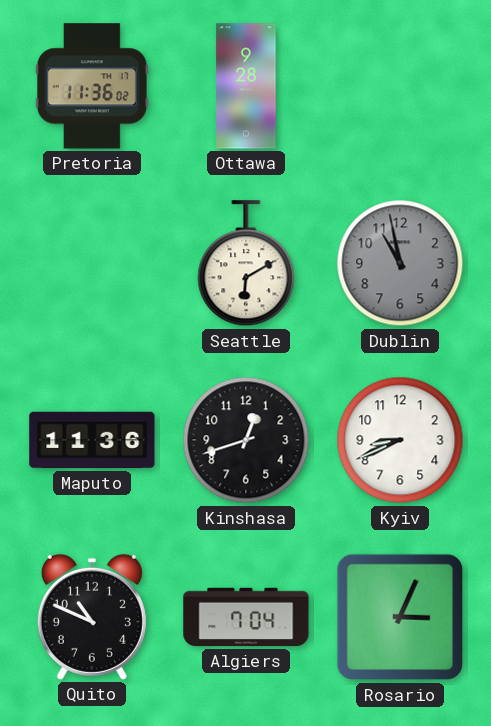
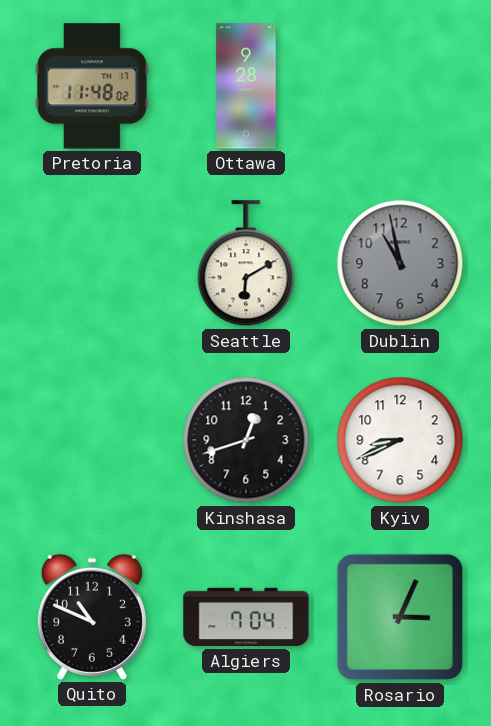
Pretoria: 11:36 -> 11:48 (92, 86)
Maputo: 11:36 -> none (92, 440)
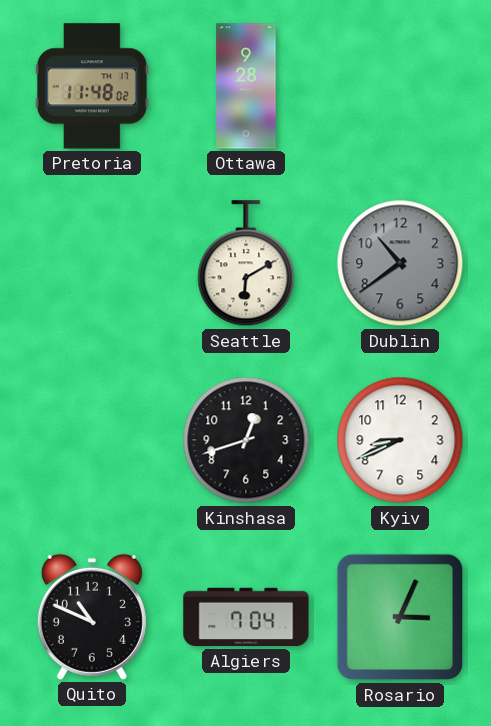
Dublin: 10:58 -> 10:39 (400, 263)
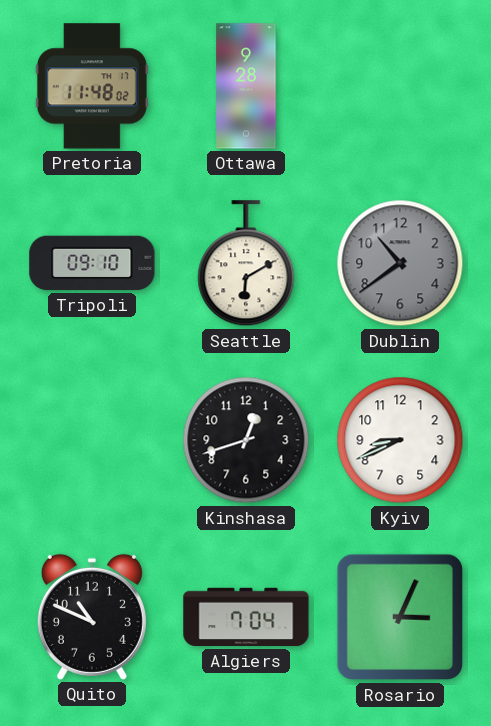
Tripoli: none -> 09:10 (92, 263)
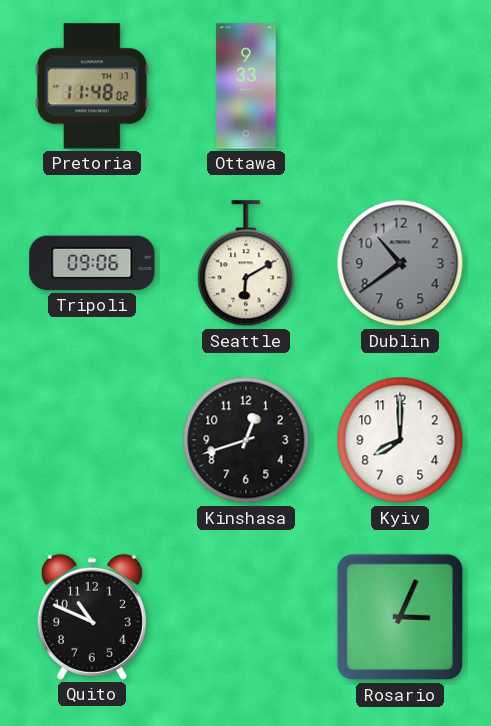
Ottawa: 9:28 -> 9:33 (246, 86)
Tripoli: 09:10 -> 09:06 (92, 263)
Kyiv: 8:41 -> 8:00 (400, 440)
Algiers: 7:04 -> none (246, 617)
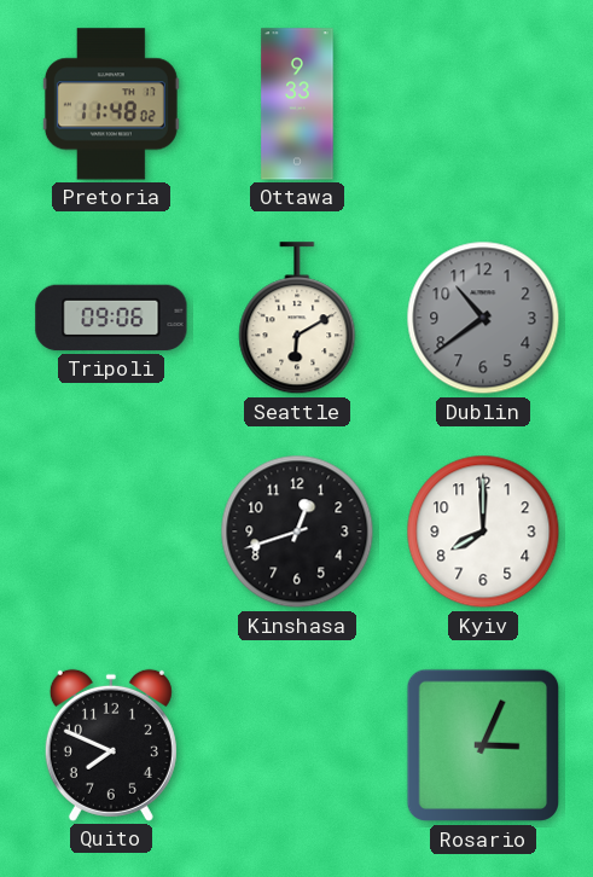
Quito: 10:49 -> 7:49 (111, 745)
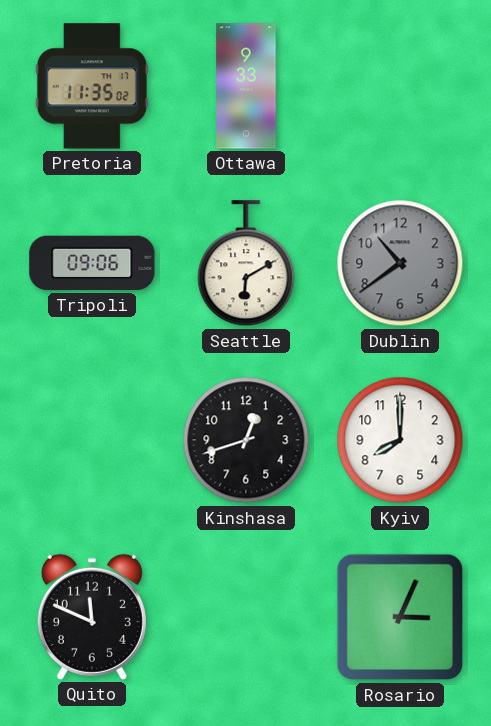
Pretoria: 11:48 -> 11:35 (92, 86)
Quito: 7:49 -> 11:49 (92, 617)
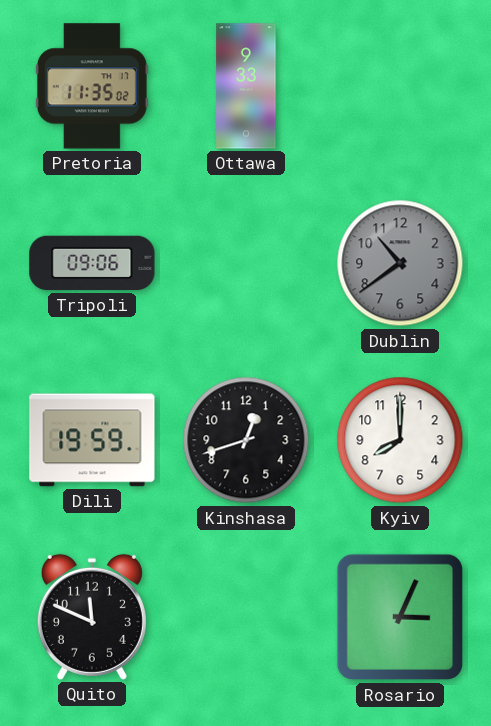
Seattle: 6:10 -> none (246, 264)
Dili: none -> 19:59 (92, 440)
